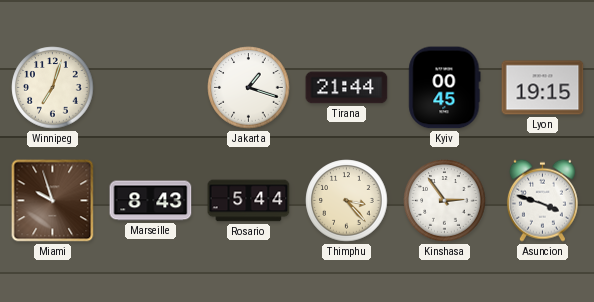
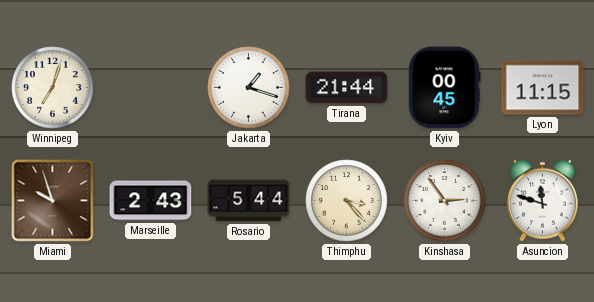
Lyon: 19:15 -> 11:15 (543, 88)
Marseille: 8:43 -> 2:43 (151, 201)
Asuncion: 3:48 -> 11:48 (542, 200)
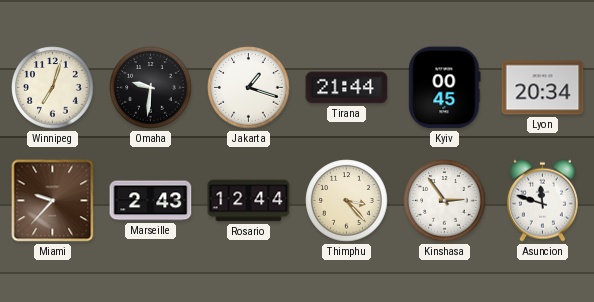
Omaha: none -> 9:31 (151, 88)
Lyon: 11:15 -> 20:34 (543, 88)
Miami: 9:57 -> 9:37 (53, 201)
Rosario: 5:44 -> 12:44 (249, 201)
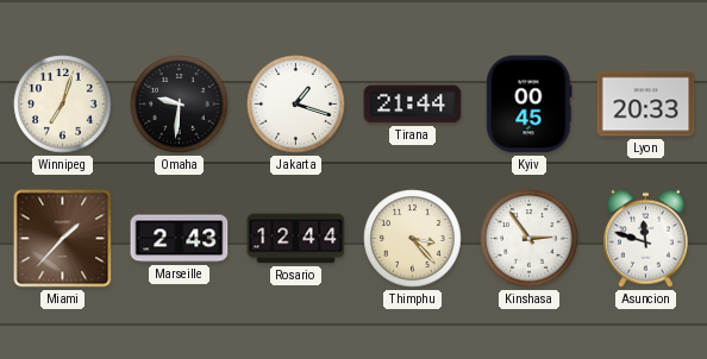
Lyon: 20:34 -> 20:33 (646, 105)
Miami: 9:37 -> 1:37 (63, 239)
